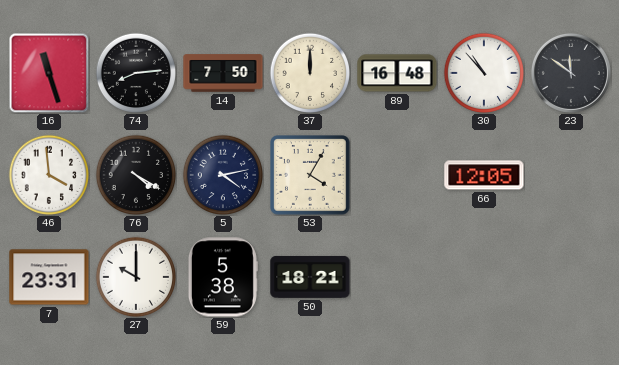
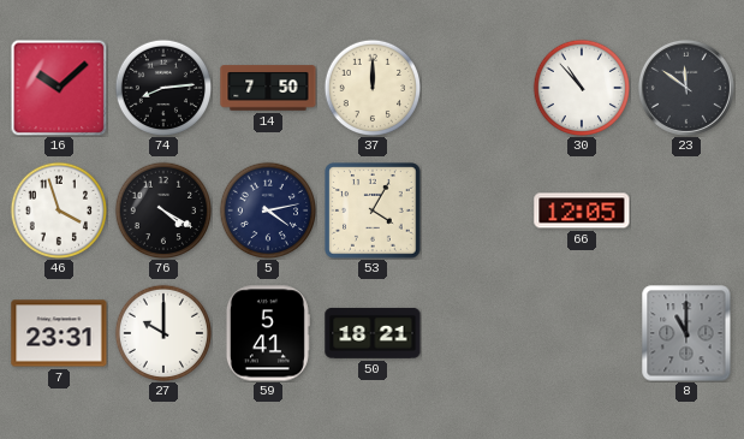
16: 11:27 -> 10:08 (59, 88)
89: 16:48 -> none (397, 73)
46: 3:59 -> 3:57 (58, 209)
59: 5:38 -> 5:41 (267, 333)
8: none -> 11:00 (686, 333)
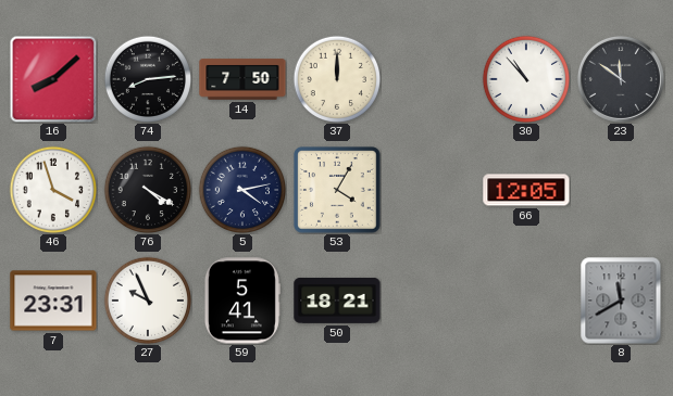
16: 10:08 -> 8:08 (53, 79)
27: 10:00 -> 9:56 (147, 299)
8: 11:00 -> 11:40 (621, 301)
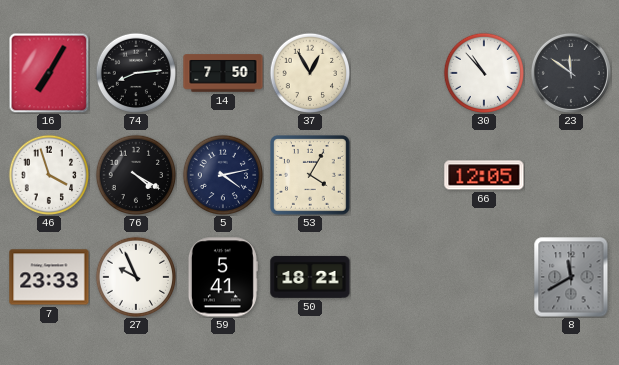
16: 8:08 -> 7:05 (49, 73)
37: 12:00 -> 12:55 (309, 72)
7: 23:31 -> 23:33 (49, 277)
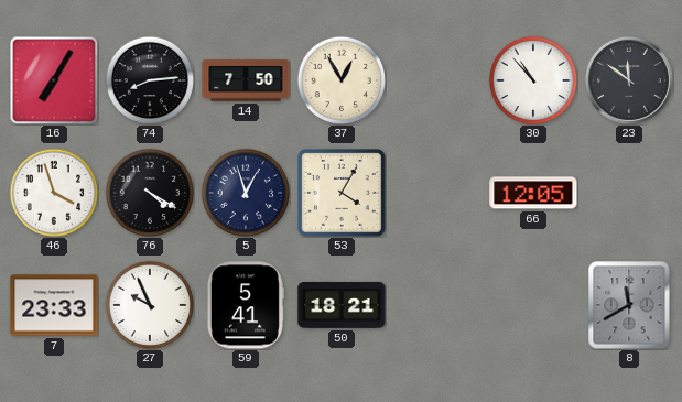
5: 4:13 -> 12:57 (245, 192)
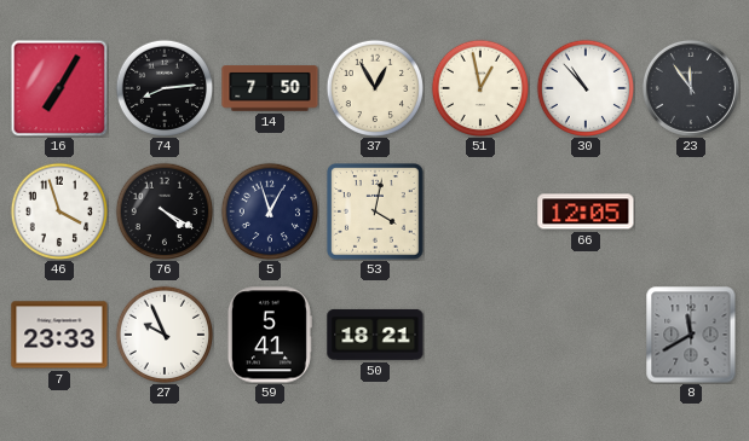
51: none -> 12:58 (479, 87)
23: 11:51 -> 11:54 (691, 88)
53: 4:05 -> 4:02 (375, 211)
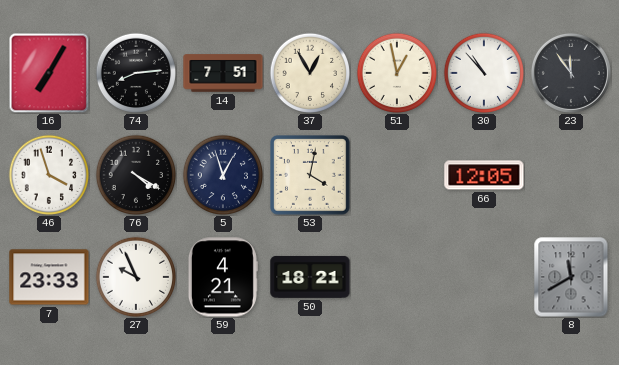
14: 7:50 -> 7:51 (223, 73)
59: 5:41 -> 4:21 (222, 277)
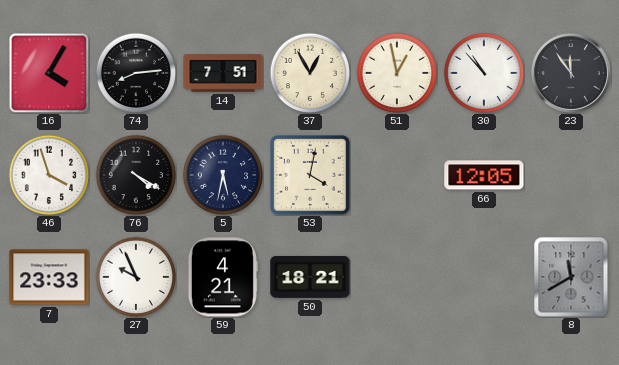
16: 7:05 -> 4:05 (49, 73)
5: 12:57 -> 5:32 (222, 174)
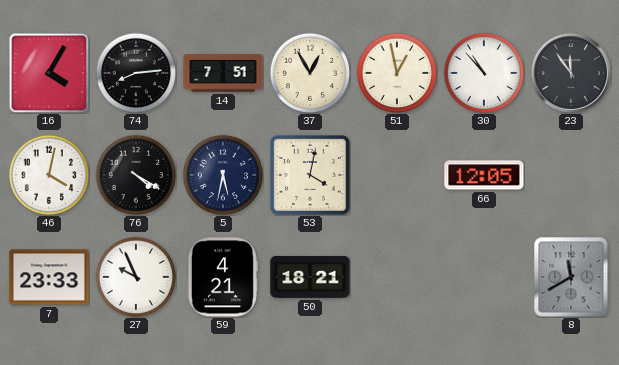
46: 3:57 -> 4:02 (48, 174)
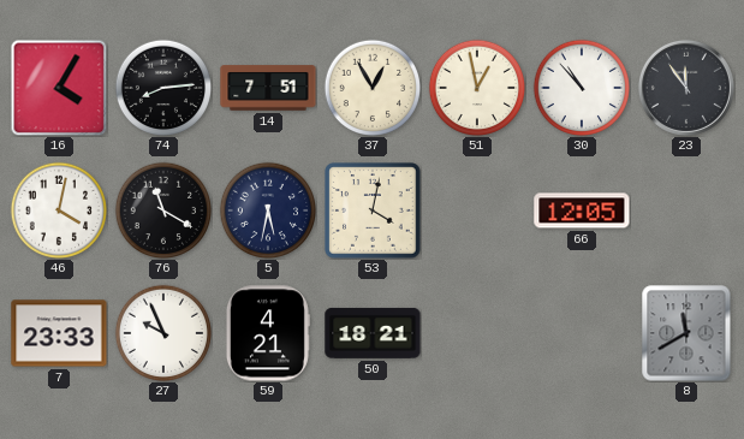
76: 4:20 -> 11:20 (162, 209)
